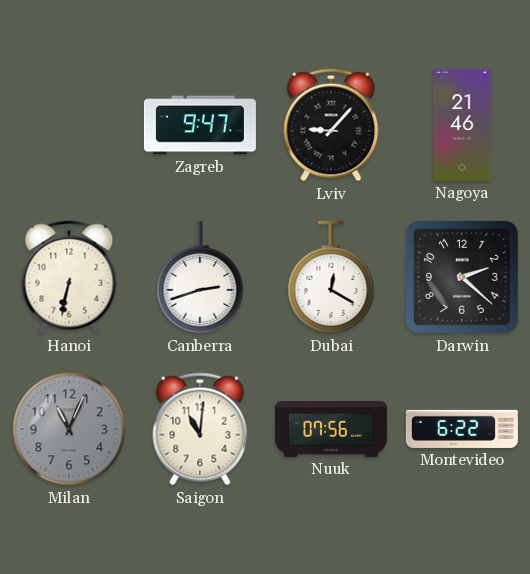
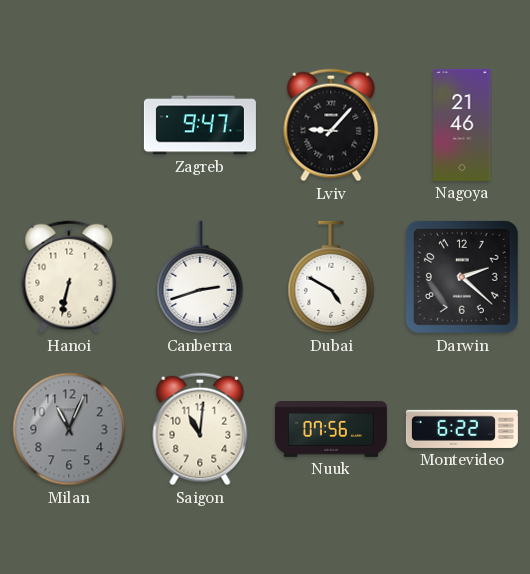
Dubai: 12:20 -> 4:50 (331, 277)
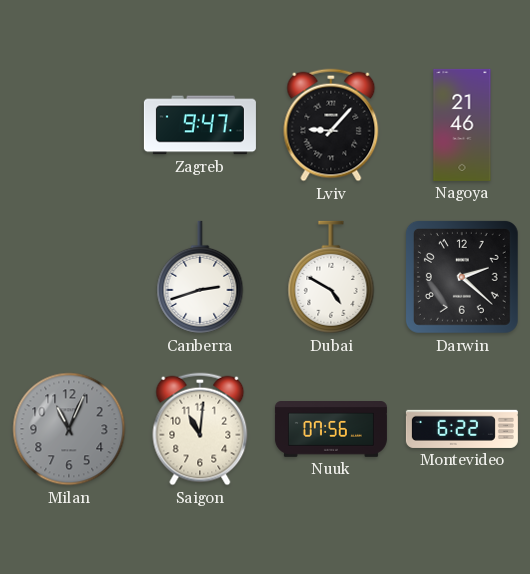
Hanoi: 6:32 -> none (69, 277)
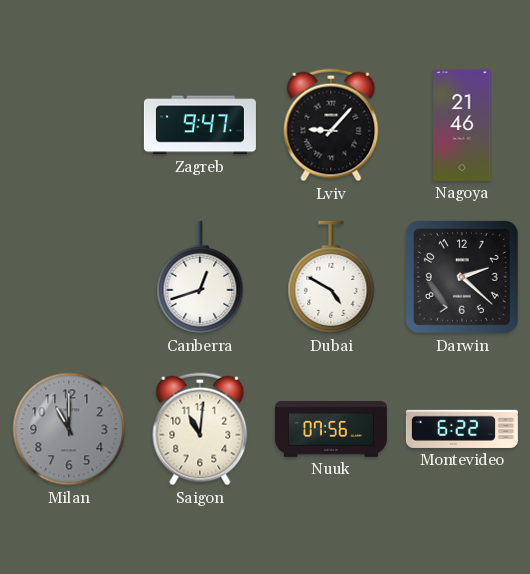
Canberra: 2:42 -> 12:42 (200, 277)
Milan: 11:04 -> 11:00 (69, 429)
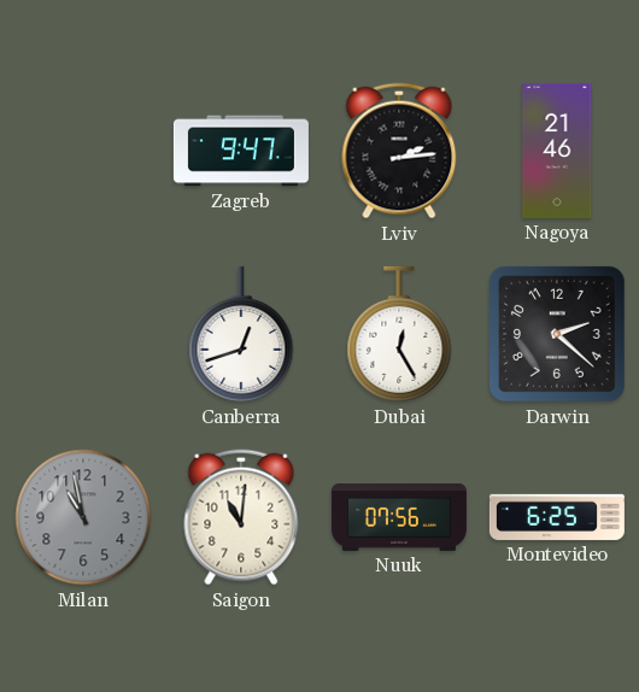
Lviv: 9:07 -> 2:14 (399, 151)
Dubai: 4:50 -> 12:25 (399, 334)
Milan: 11:00 -> 10:58 (83, 517)
Montevideo: 6:22 -> 6:25 (557, 517)
